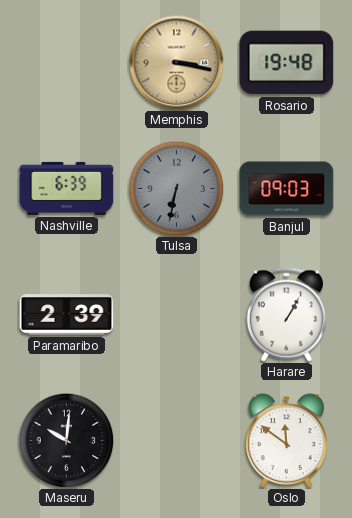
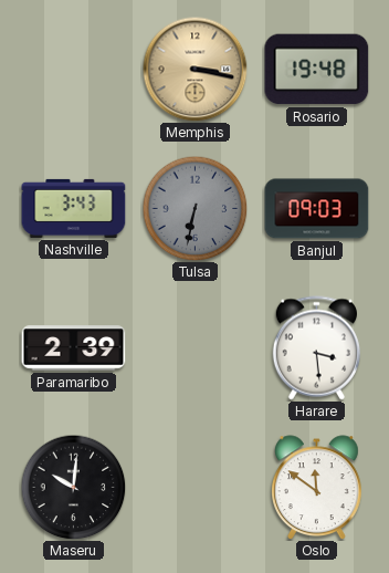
Nashville: 6:39 -> 3:43 (74, 208)
Harare: 1:05 -> 3:29 (316, 348)
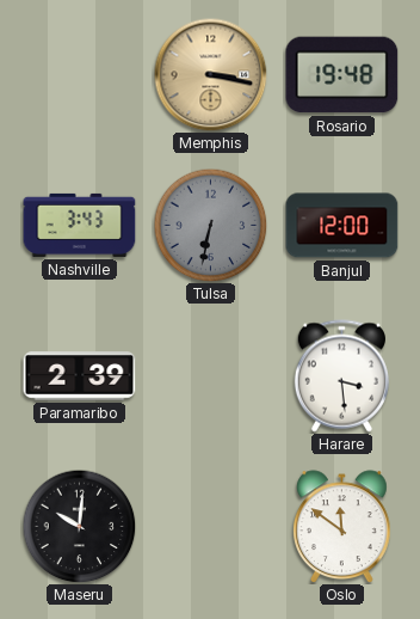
Banjul: 09:03 -> 12:00 (342, 226)
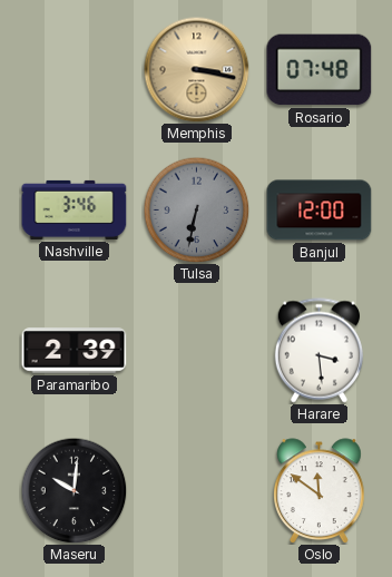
Rosario: 19:48 -> 07:48 (320, 70)
Nashville: 3:43 -> 3:46 (75, 209)
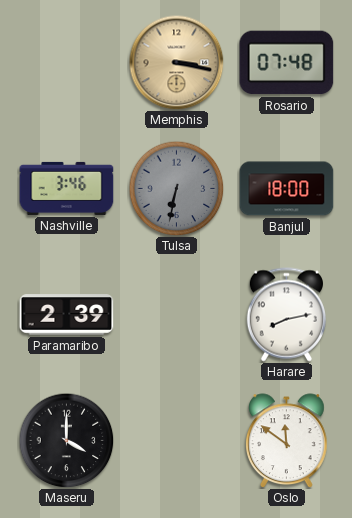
Banjul: 12:00 -> 18:00 (287, 189)
Harare: 3:29 -> 8:13 (286, 315)
Maseru: 10:01 -> 4:00 (66, 440)
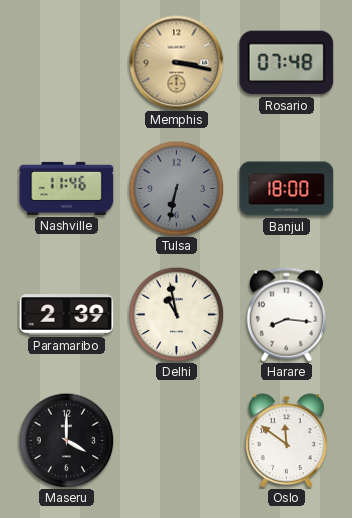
Nashville: 3:46 -> 11:46 (67, 188)
Delhi: none -> 10:58 (176, 314)
Harare: 8:13 -> 8:16 (286, 315)
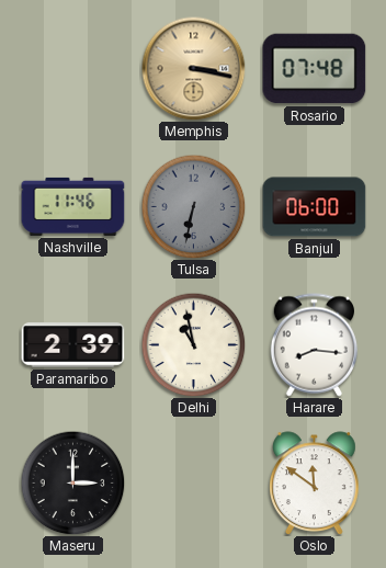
Banjul: 18:00 -> 06:00 (315, 207)
Maseru: 4:00 -> 3:00 (72, 482)
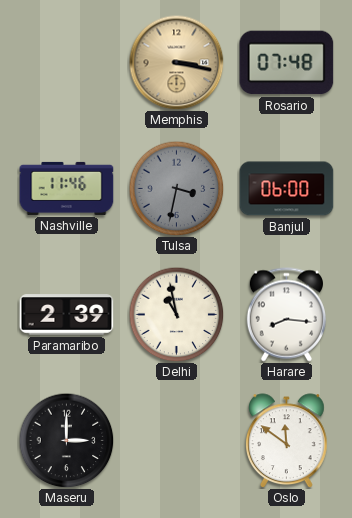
Tulsa: 6:32 -> 3:32 (176, 188)
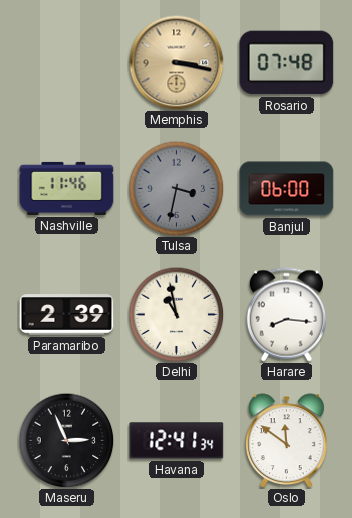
Maseru: 3:00 -> 2:56 (66, 440)
Havana: none -> 12:41 (177, 441)
